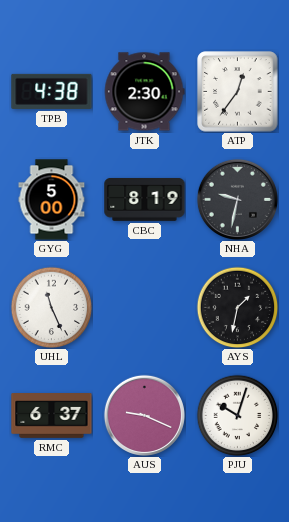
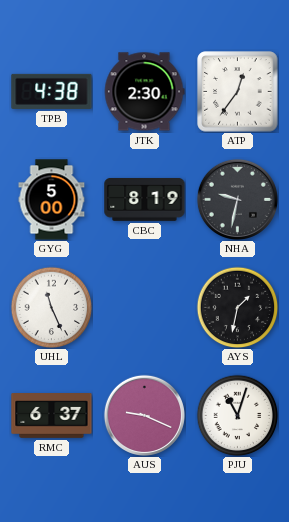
PJU: 10:03 -> 11:03 (237, 415)
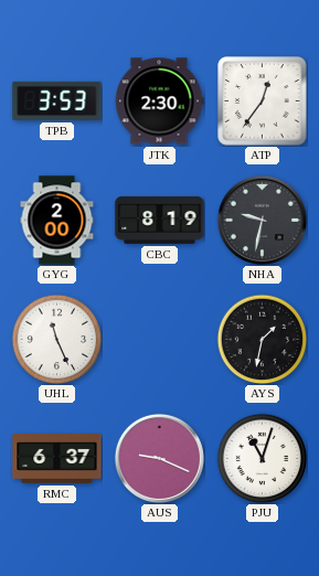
TPB: 4:38 -> 3:53 (57, 100)
GYG: 5:00 -> 2:00 (57, 221)
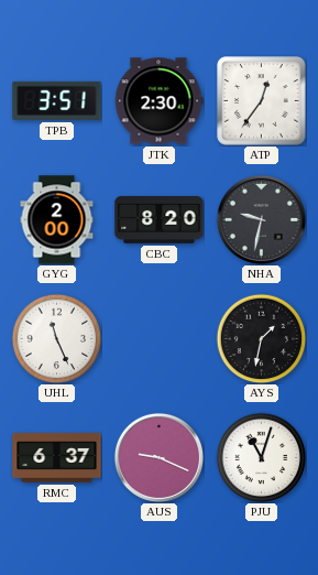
TPB: 3:53 -> 3:51 (57, 100)
CBC: 8:19 -> 8:20 (160, 219)
